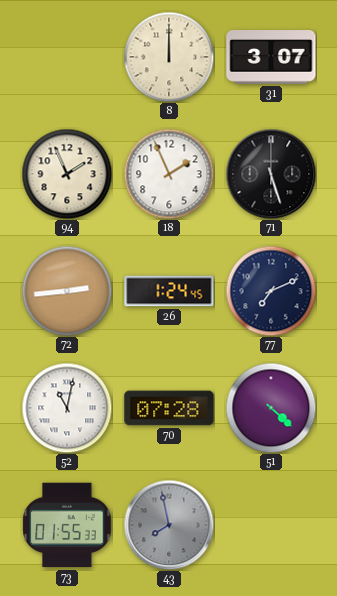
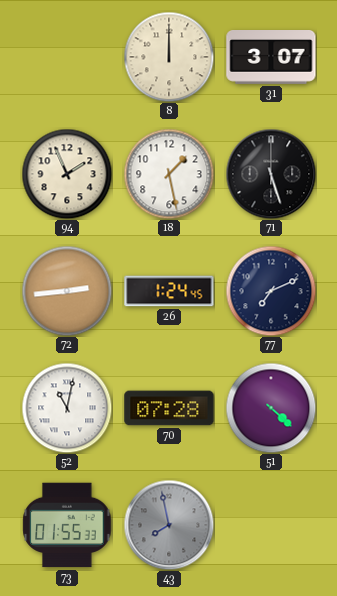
18: 1:56 -> 1:28 (169, 174)
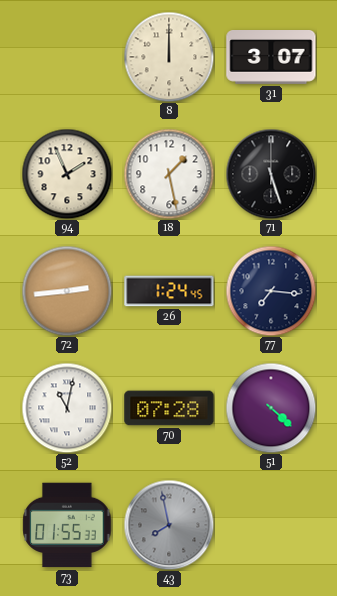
77: 7:11 -> 7:16 (271, 291)
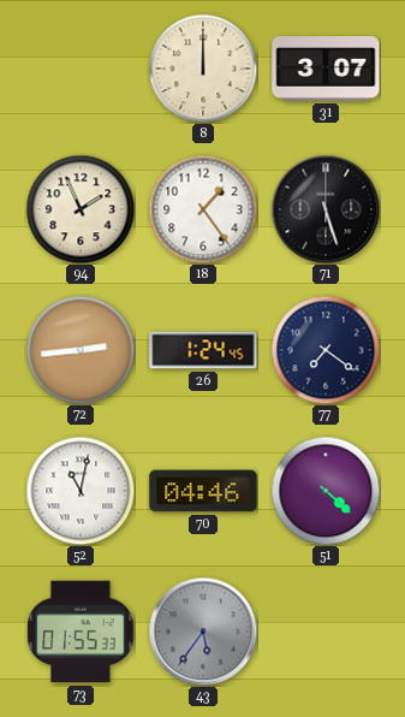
18: 1:28 -> 1:24 (203, 209)
77: 7:16 -> 7:21 (326, 350)
70: 07:28 -> 04:46 (203, 491)
43: 7:58 -> 5:36 (203, 632)
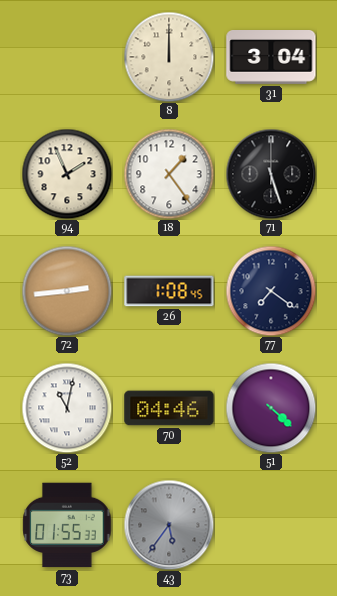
31: 3:07 -> 3:04 (271, 58)
26: 1:24 -> 1:08 (169, 291)
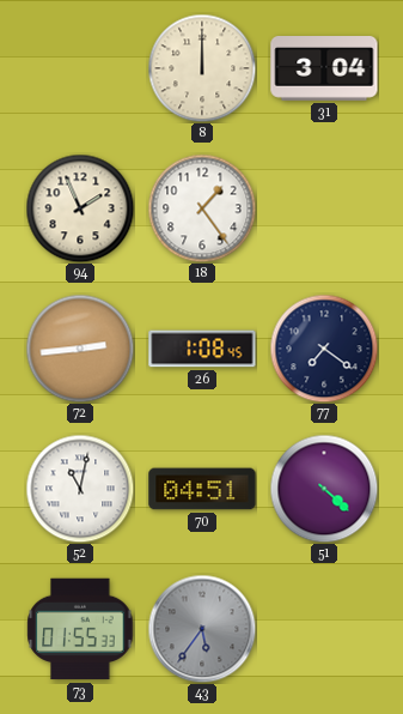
71: 5:27 -> none (271, 174)
70: 04:46 -> 04:51 (202, 489)
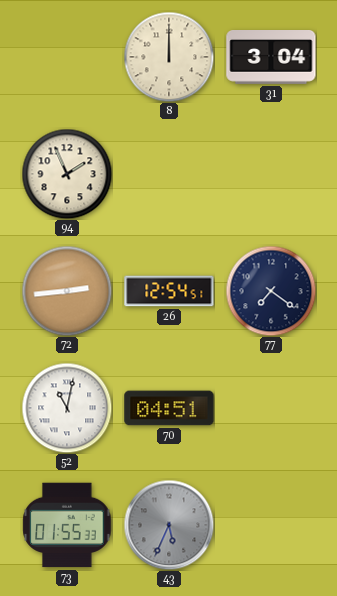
18: 1:24 -> none (202, 208)
26: 1:08 -> 12:54 (169, 291)
51: 4:22 -> none (324, 489)
43: 5:36 -> 5:34 (169, 525)
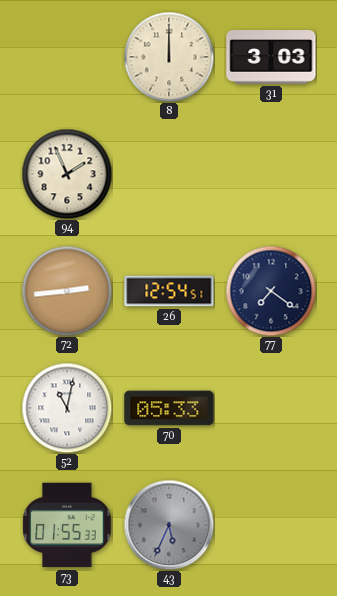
31: 3:04 -> 3:03 (271, 58)
70: 04:51 -> 05:33 (169, 408)
